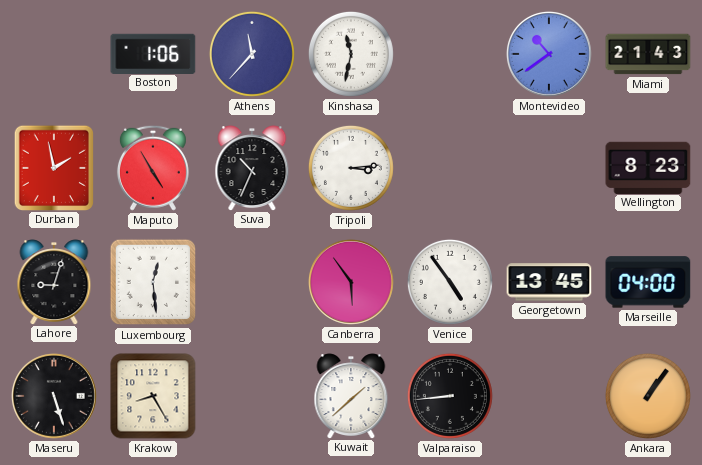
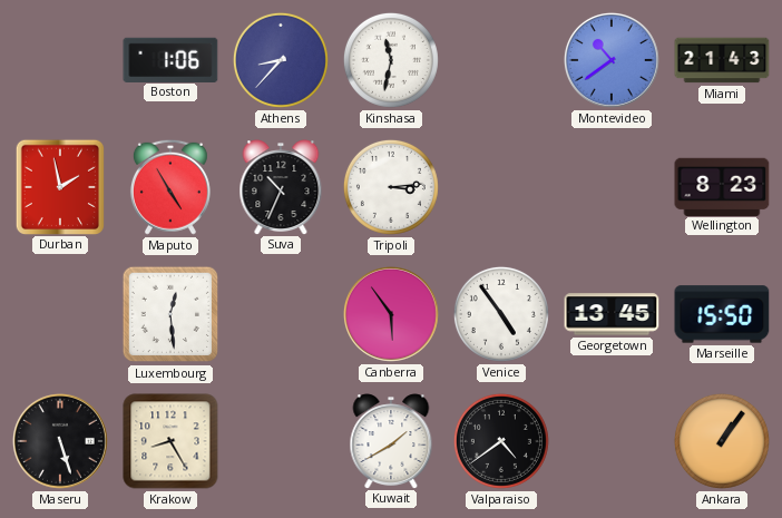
Athens: 11:37 -> 8:37 (281, 60)
Lahore: 9:03 -> none (54, 282)
Marseille: 04:00 -> 15:50 (722, 314)
Kuwait: 1:38 -> 1:40 (391, 441)
Valparaiso: 8:44 -> 4:39 (501, 441)
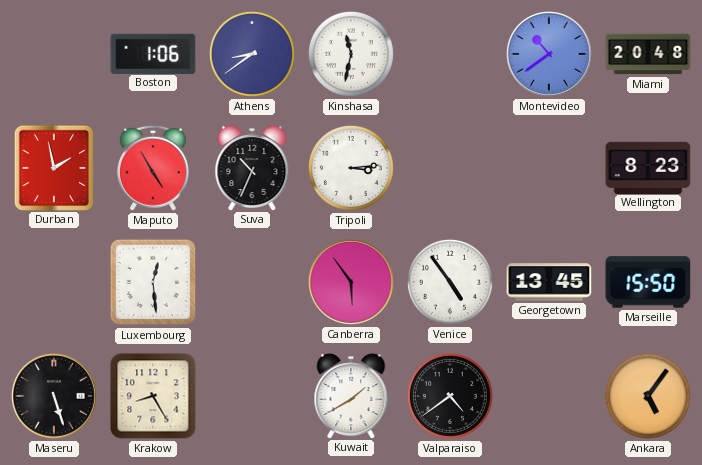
Athens: 8:37 -> 8:39 (252, 54)
Miami: 21:43 -> 20:48 (648, 54)
Ankara: 1:06 -> 5:06 (648, 396)
